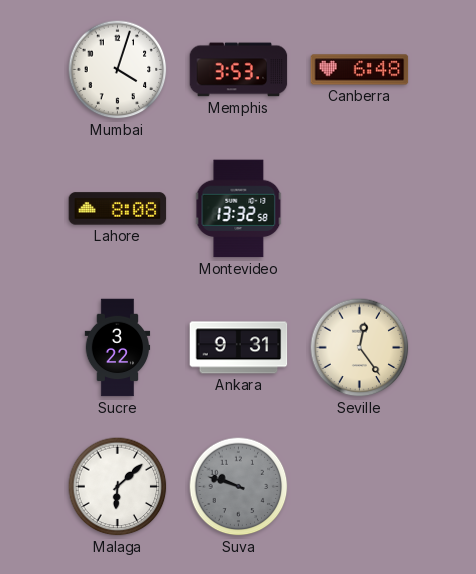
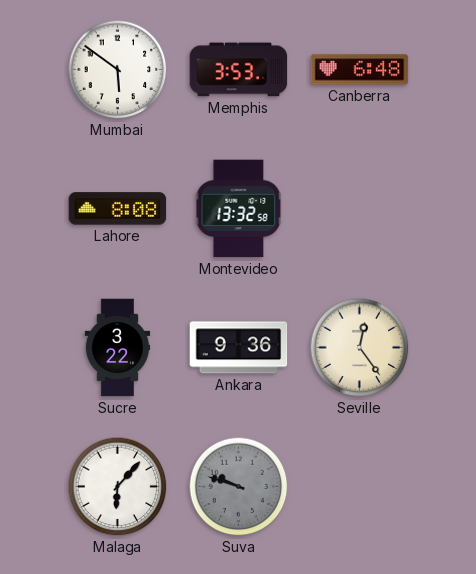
Mumbai: 4:03 -> 5:51 (118, 70)
Ankara: 9:31 -> 9:36 (239, 348)
Malaga: 6:08 -> 6:07 (118, 487)
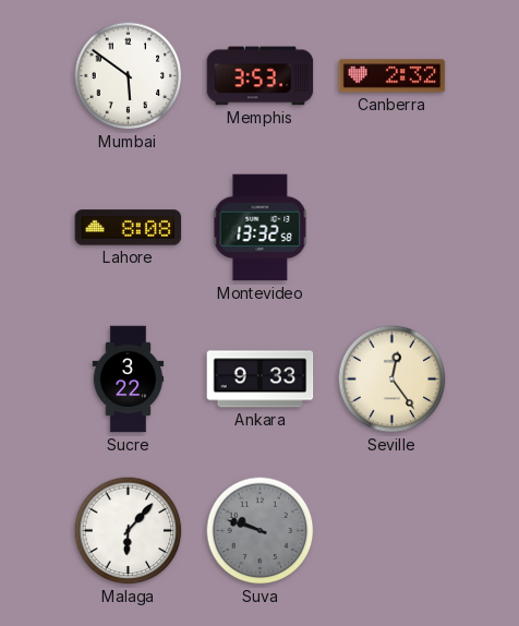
Canberra: 6:48 -> 2:32 (393, 76)
Ankara: 9:36 -> 9:33 (261, 380)
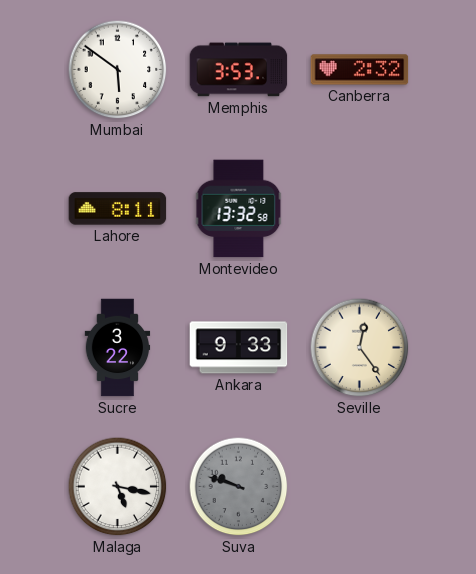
Lahore: 8:08 -> 8:11 (118, 209)
Malaga: 6:07 -> 5:17 (118, 487)
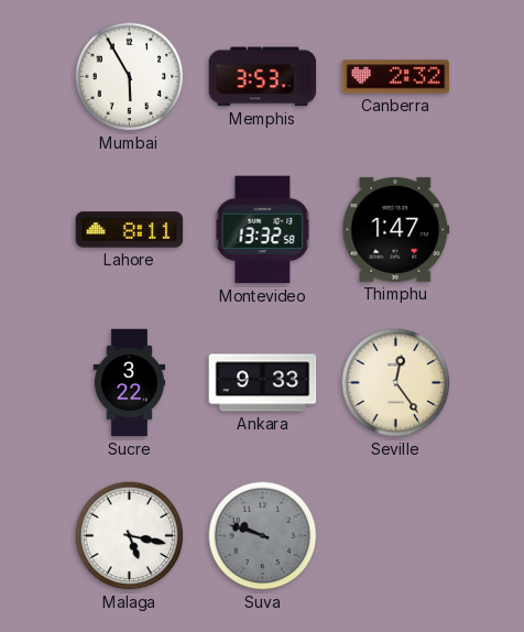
Mumbai: 5:51 -> 5:55 (130, 77)
Thimphu: none -> 1:47 (396, 229)
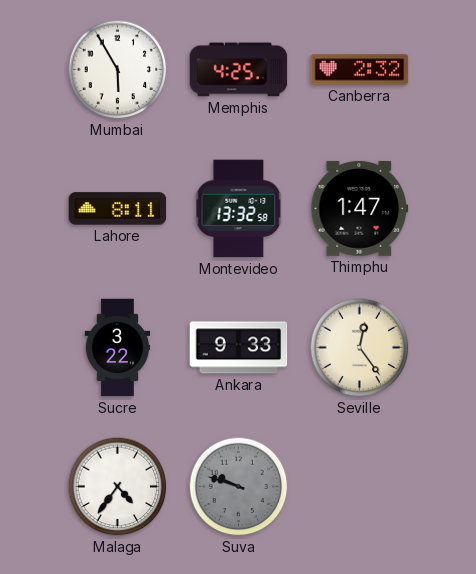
Memphis: 3:53 -> 4:25 (239, 70)
Malaga: 5:17 -> 4:36 (118, 487)
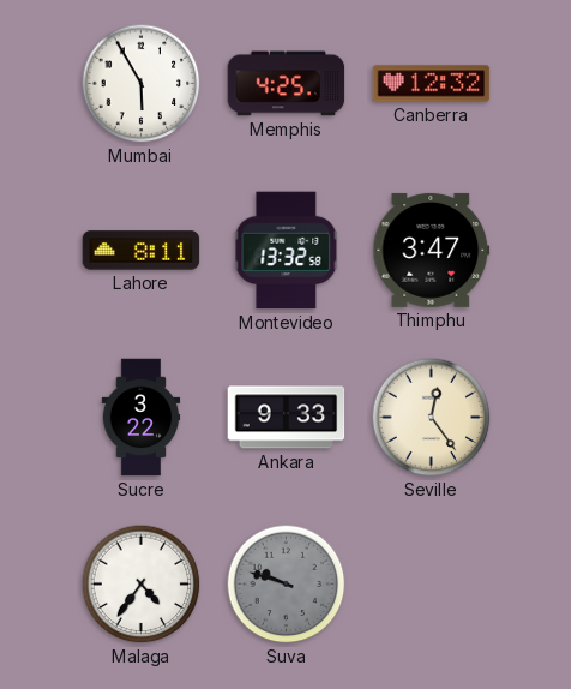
Canberra: 2:32 -> 12:32 (432, 84)
Thimphu: 1:47 -> 3:47 (432, 250)
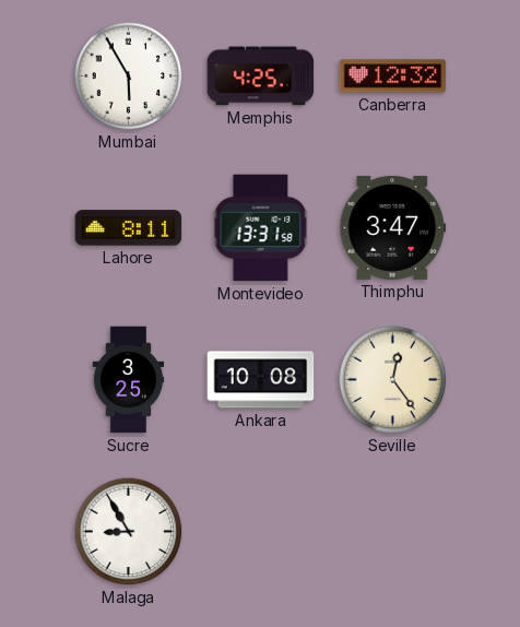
Montevideo: 13:32 -> 13:31 (261, 228)
Sucre: 3:22 -> 3:25 (129, 380)
Ankara: 9:33 -> 10:08 (261, 380)
Malaga: 4:36 -> 8:55 (129, 532)
Suva: 9:48 -> none (287, 585)
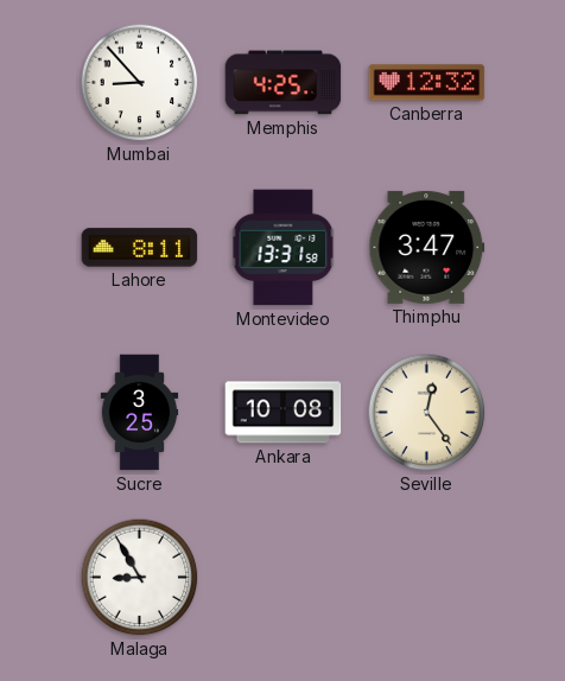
Mumbai: 5:55 -> 8:53 (140, 83)
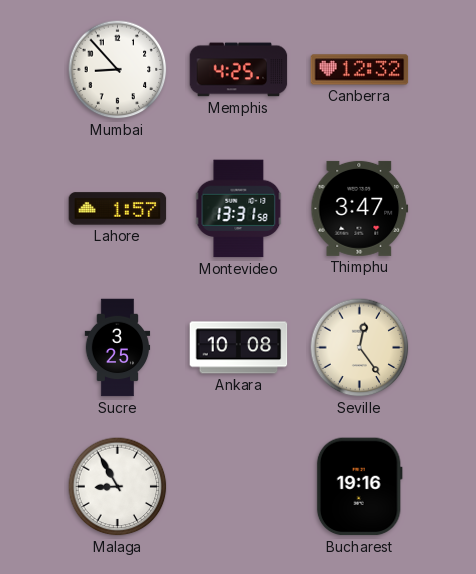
Lahore: 8:11 -> 1:57 (118, 209)
Bucharest: none -> 19:16 (359, 487)
